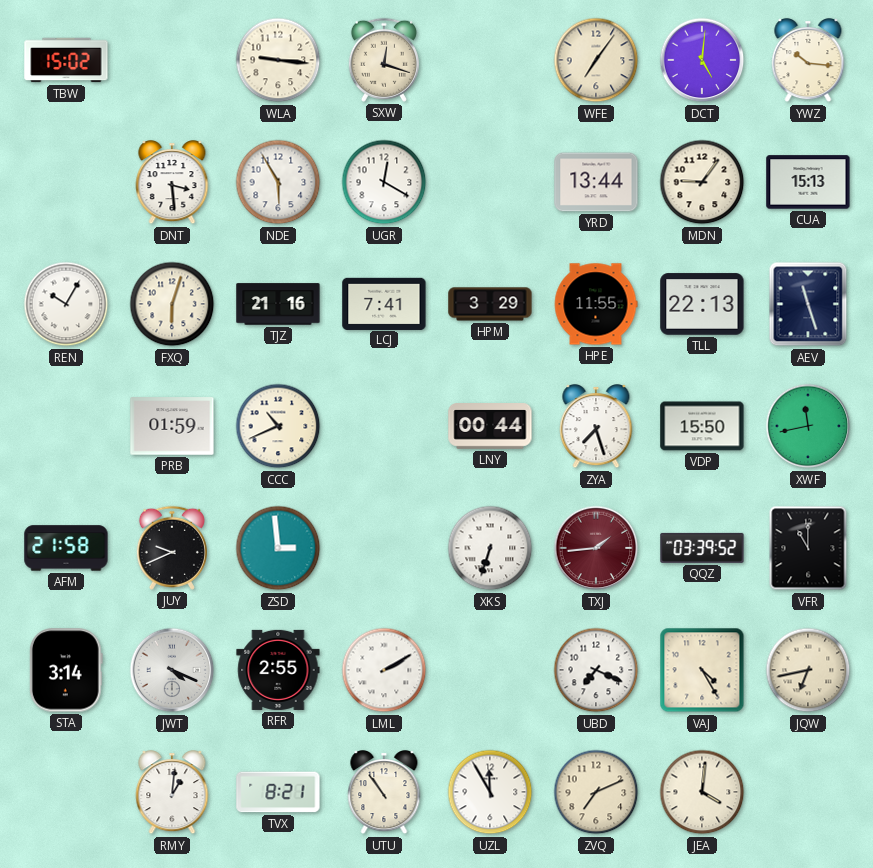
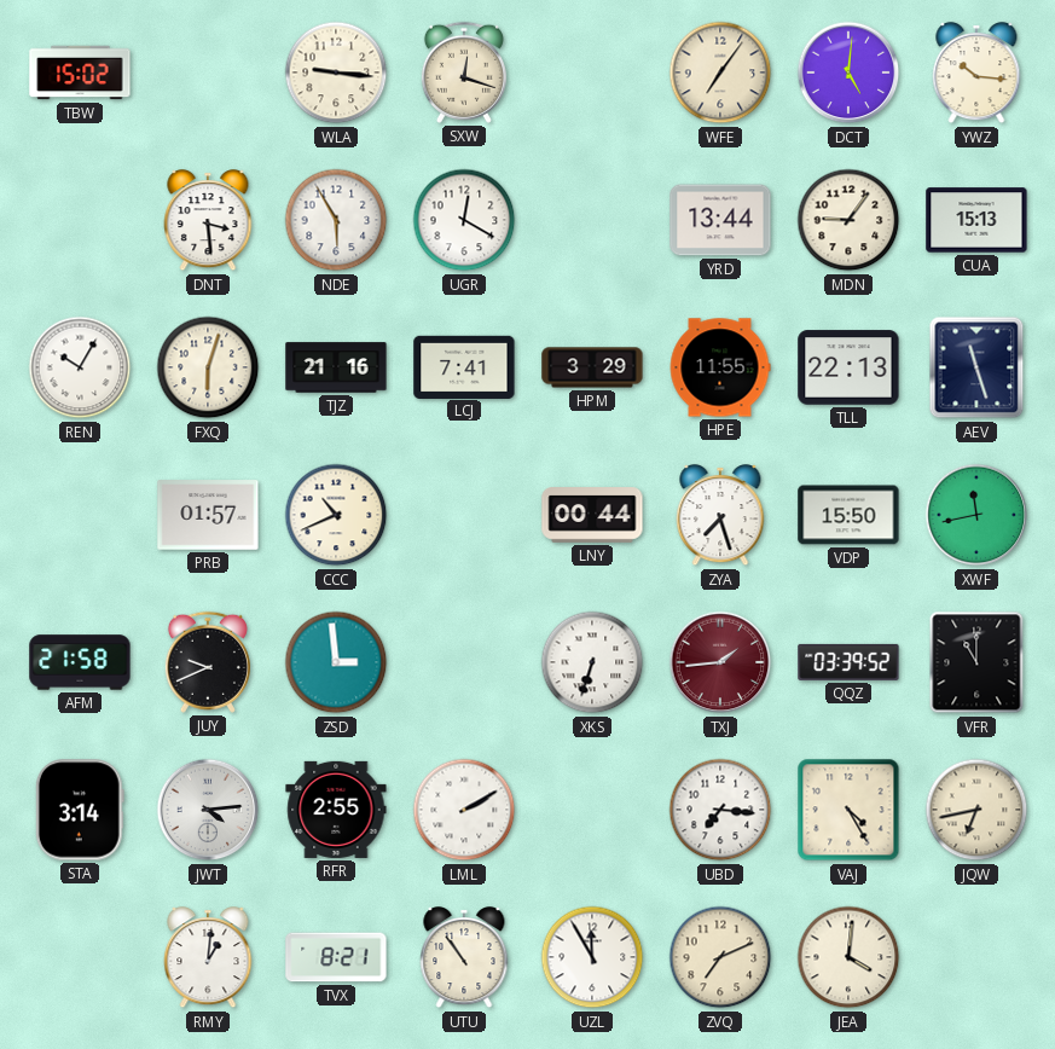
PRB: 01:59 -> 01:57 (208, 515)
JWT: 4:19 -> 4:14 (208, 810)
UBD: 7:19 -> 7:16 (720, 810)
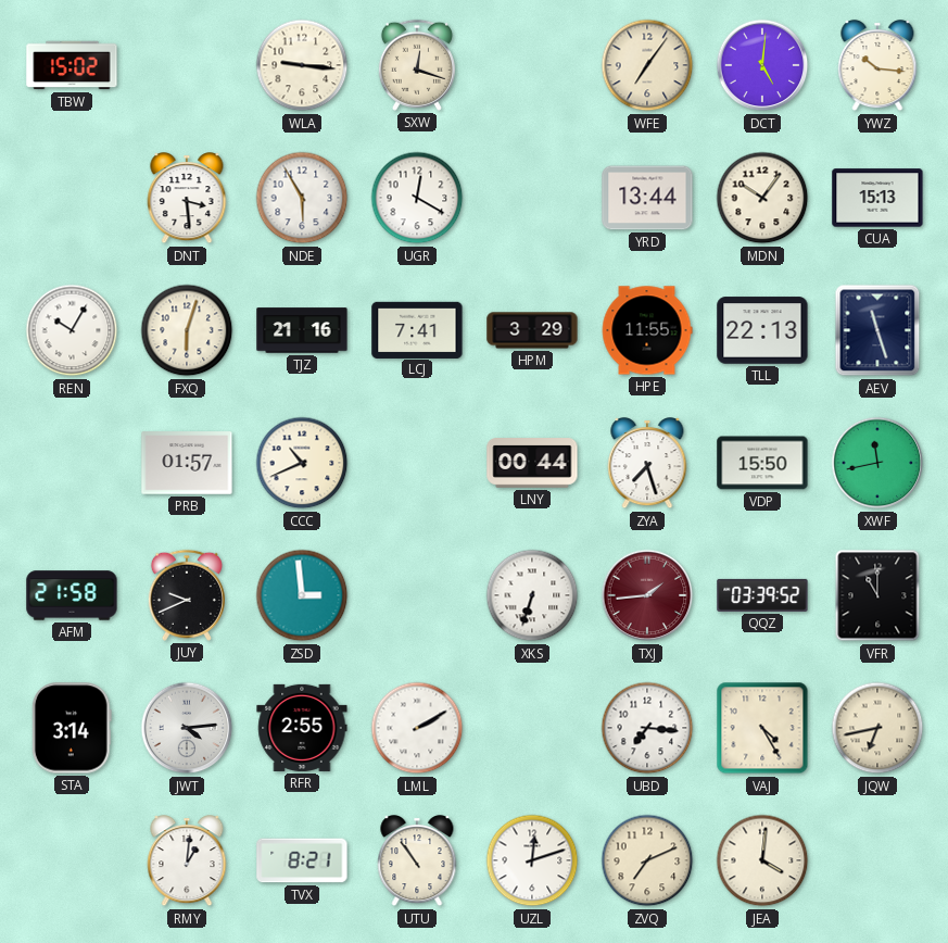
MDN: 9:06 -> 10:06 (762, 198)
UZL: 11:55 -> 12:12 (532, 860)
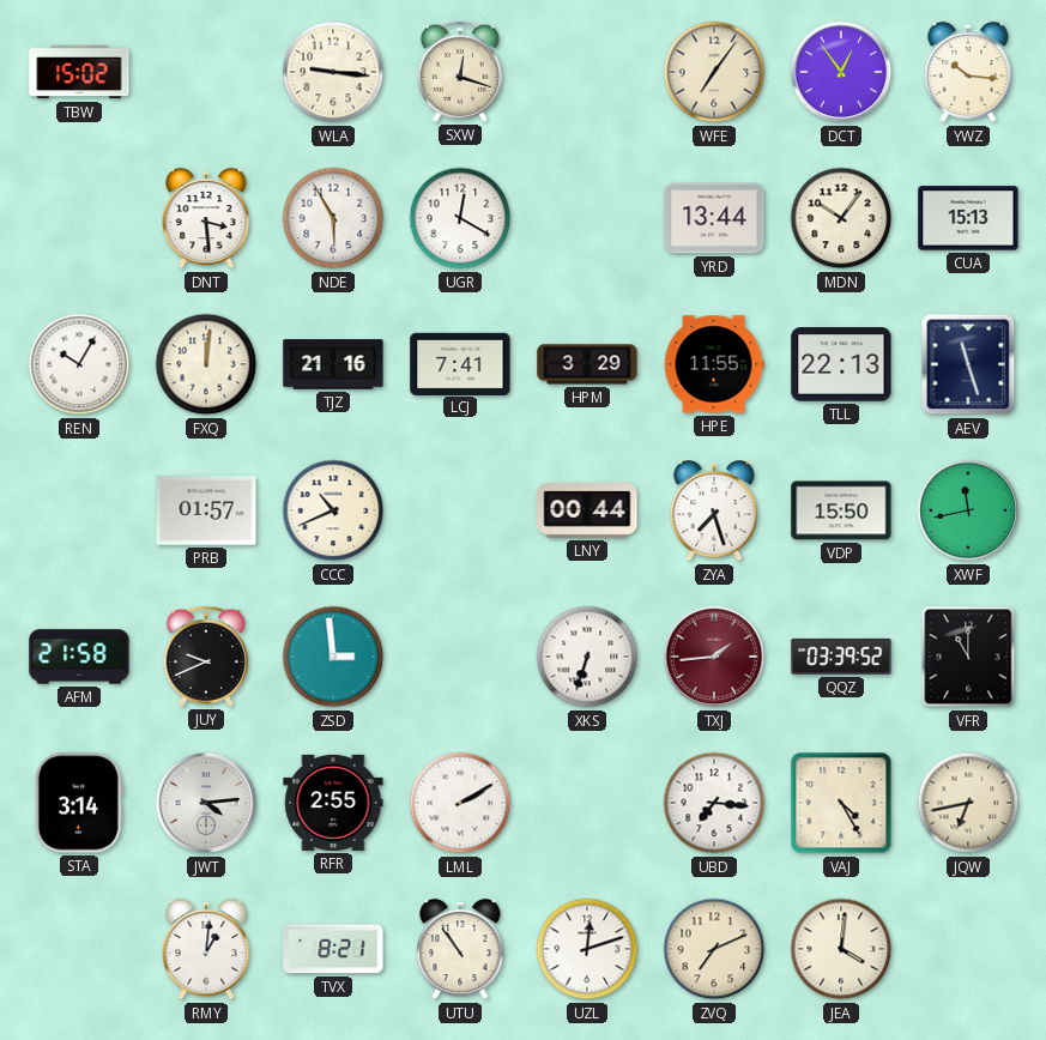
DCT: 5:01 -> 12:54 (841, 72)
FXQ: 6:03 -> 12:01 (206, 364)
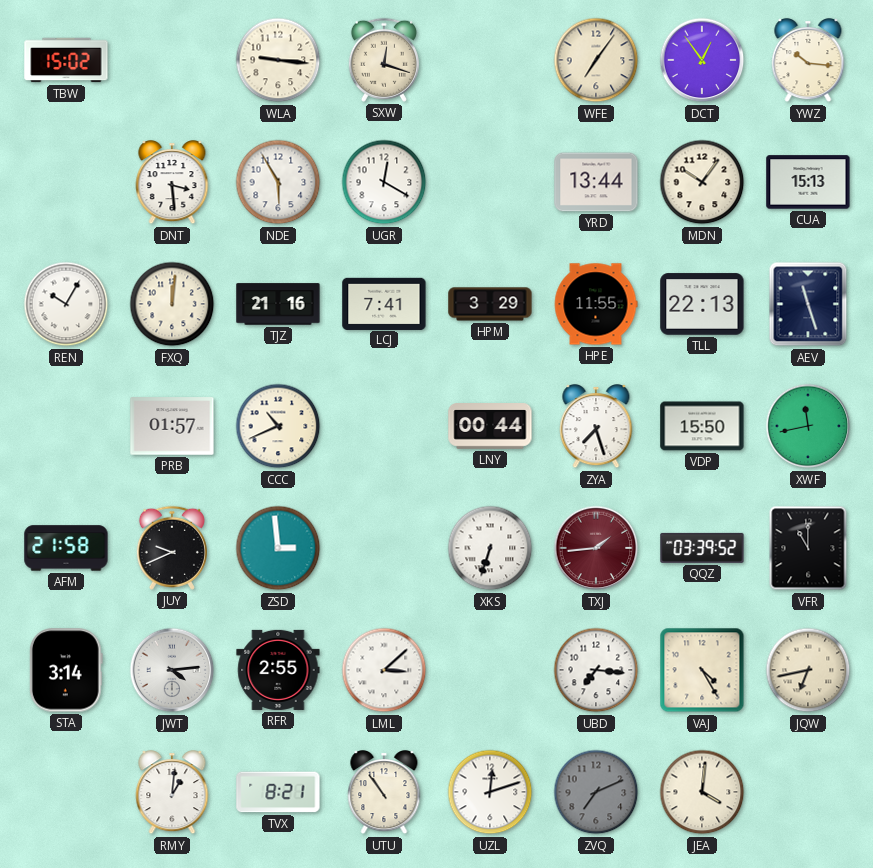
LML: 2:10 -> 3:08 (384, 670)
ZVQ dial: cream -> grey (596, 792)
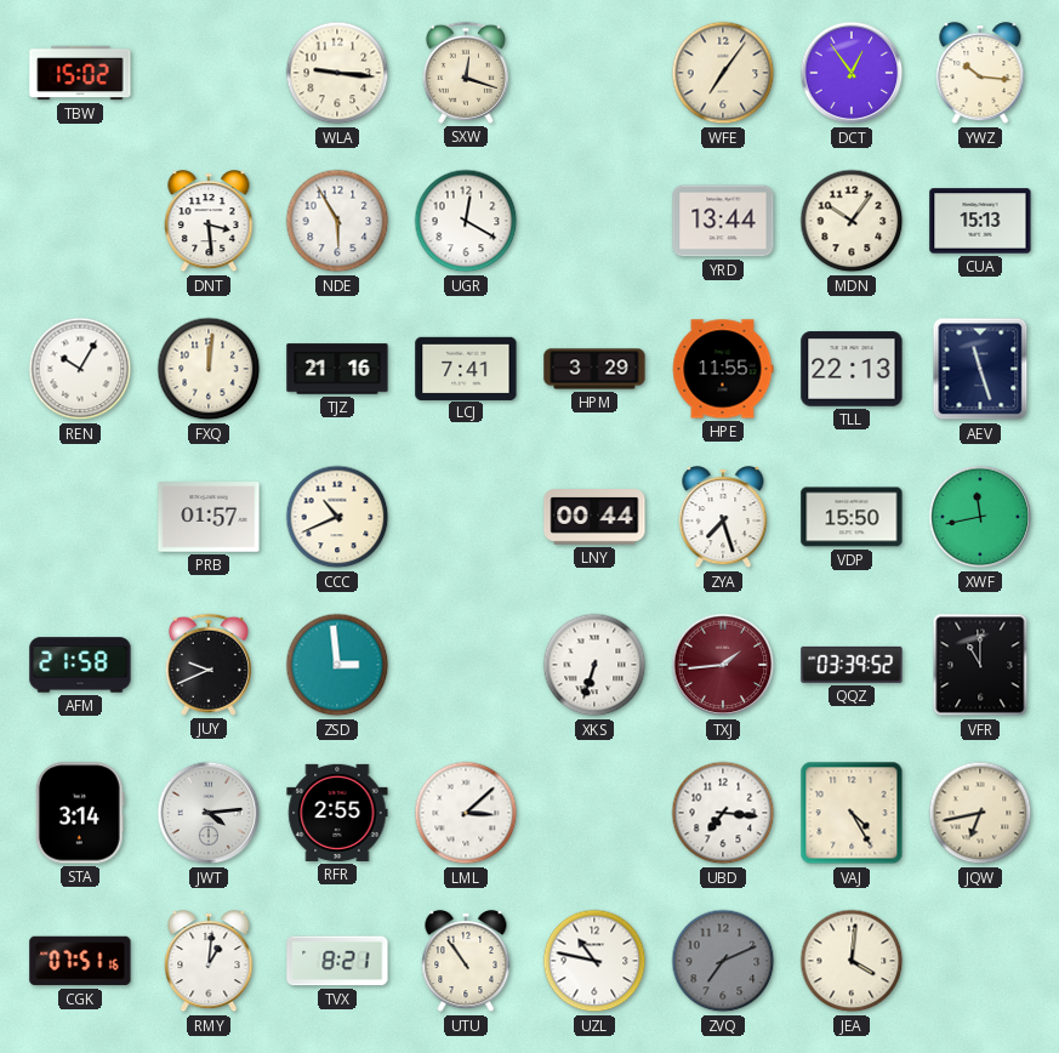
CGK: none -> 07:51 (80, 961)
UZL: 12:12 -> 10:47 (594, 961)
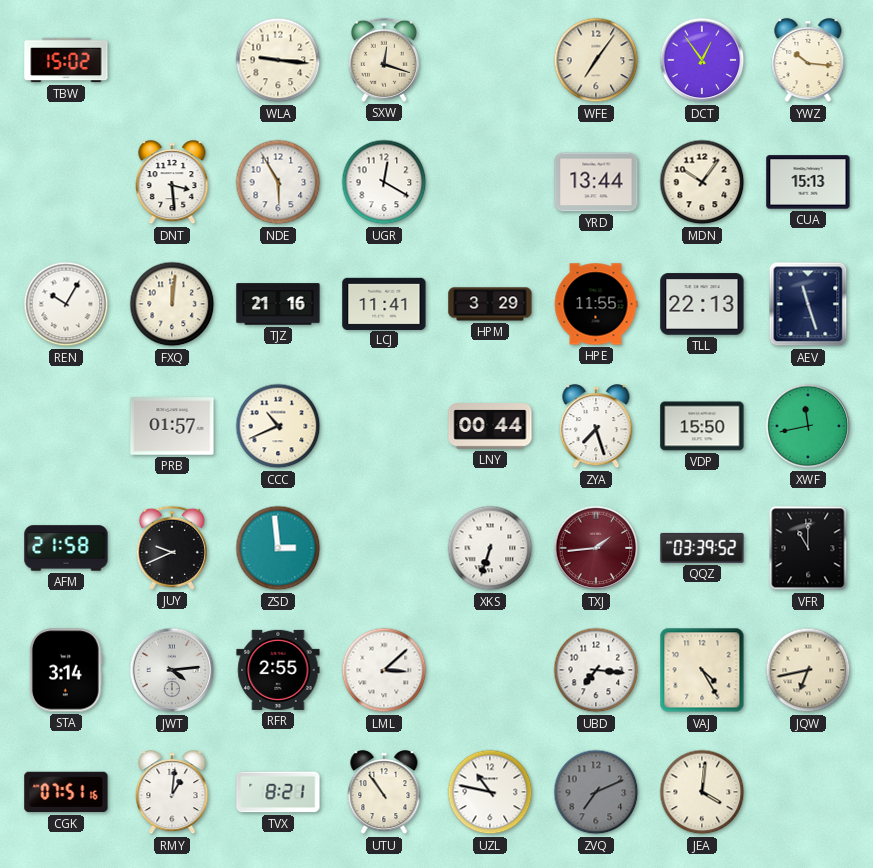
LCJ: 7:41 -> 11:41 (384, 303)
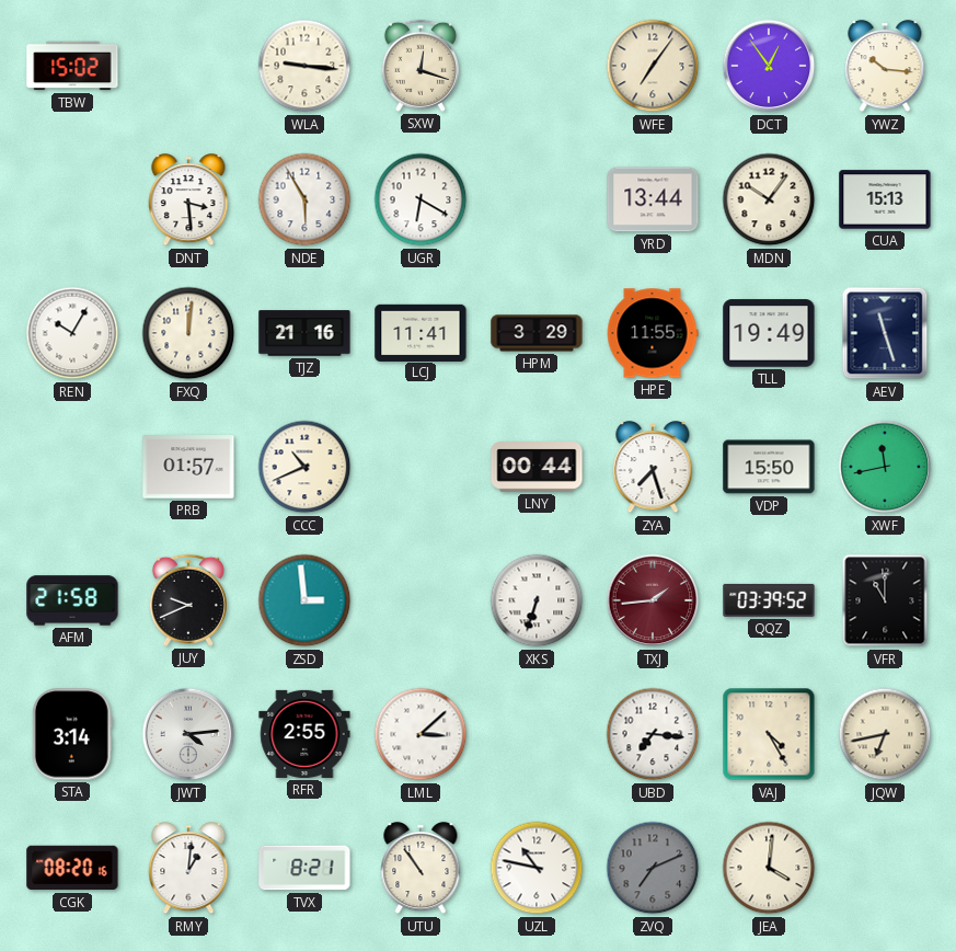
UGR: 12:20 -> 6:20 (421, 199)
TLL: 22:13 -> 19:49 (769, 333)
CGK: 07:51 -> 08:20 (72, 868)
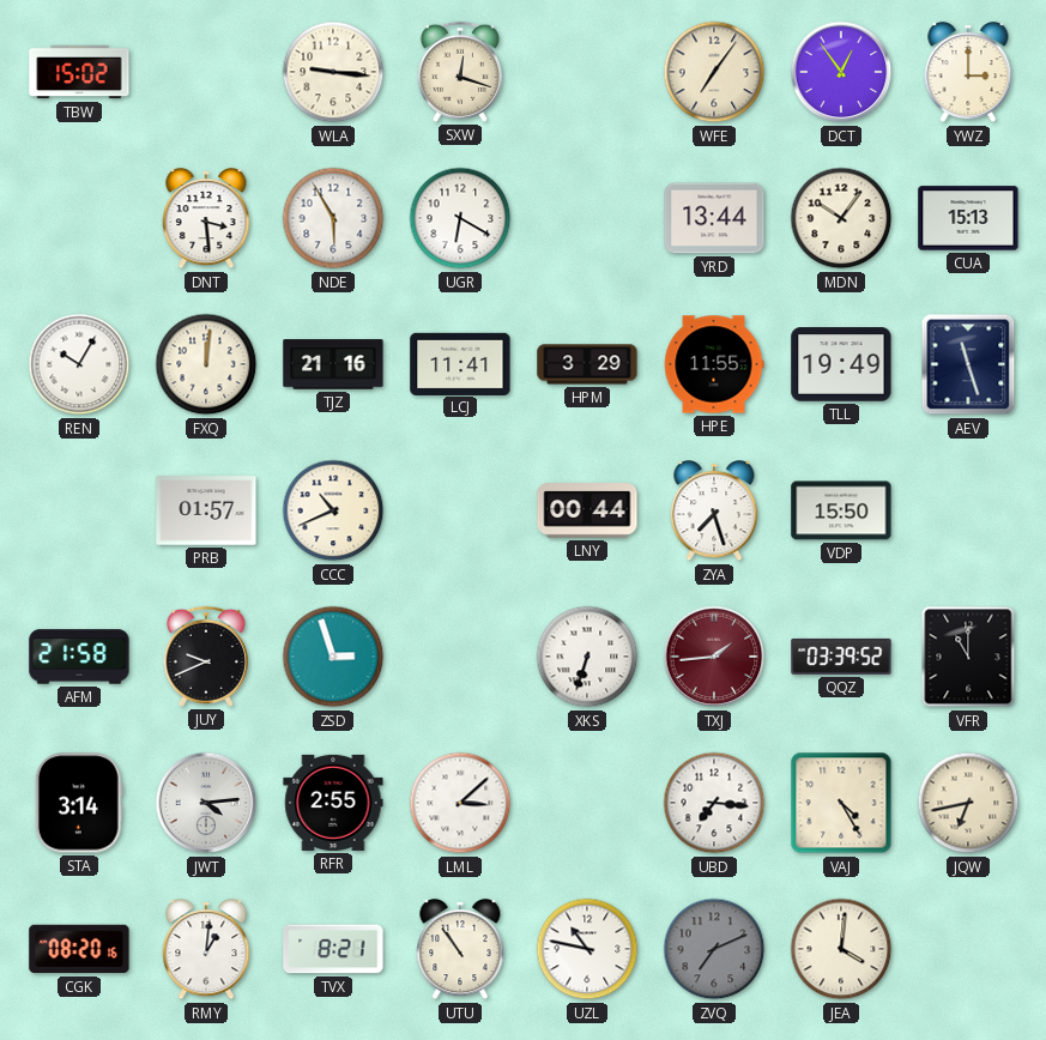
YWZ: 10:16 -> 3:00 (968, 73)
XWF: 11:43 -> none (885, 467)
ZSD: 2:59 -> 2:57 (333, 657)
